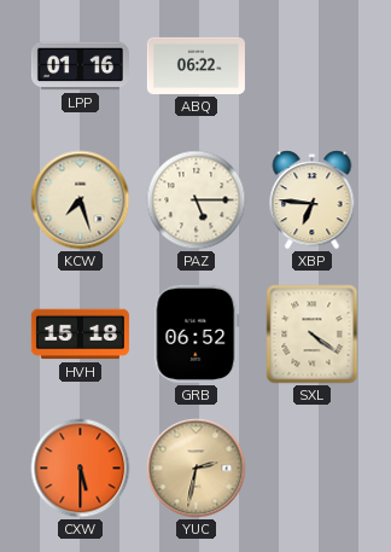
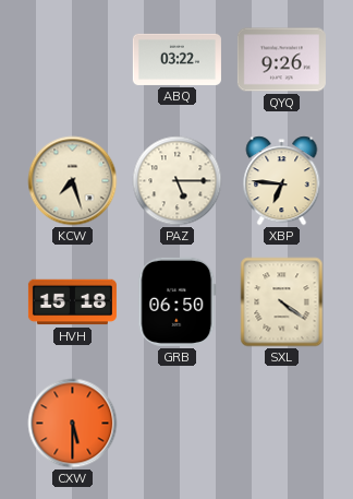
LPP: 01:16 -> none (80, 66)
ABQ: 06:22 -> 03:22 (176, 59)
QYQ: none -> 9:26 (281, 60)
GRB: 06:52 -> 06:50 (178, 301)
YUC: 2:32 -> none (197, 469)
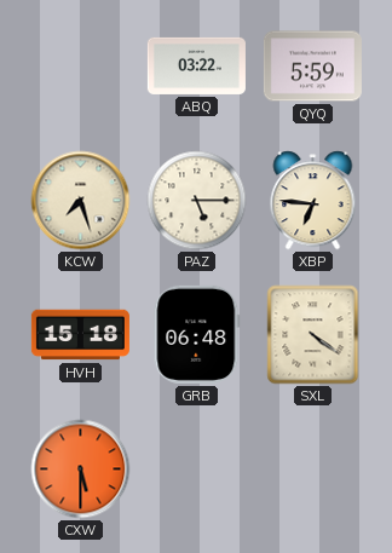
QYQ: 9:26 -> 5:59 (312, 67)
GRB: 06:50 -> 06:48 (197, 334)
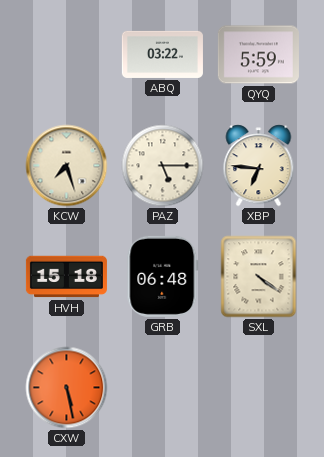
CXW: 5:30 -> 5:28 (67, 388)
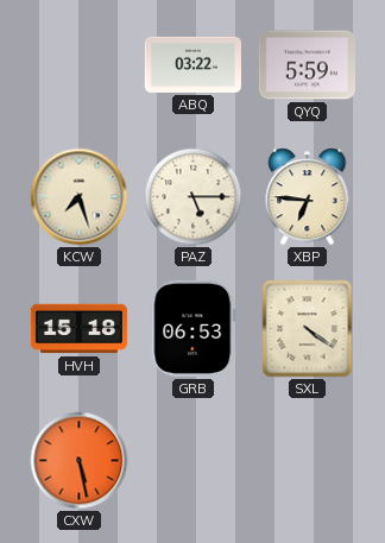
GRB: 06:48 -> 06:53 (194, 328)
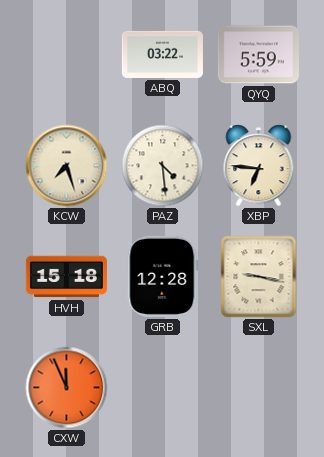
PAZ: 5:15 -> 4:29 (163, 166)
GRB: 06:53 -> 12:28 (163, 276)
SXL: 4:21 -> 9:17 (259, 277)
CXW: 5:28 -> 11:56 (67, 388)
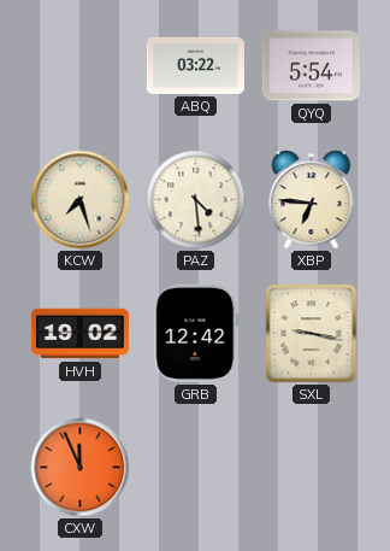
QYQ: 5:59 -> 5:54 (311, 66)
HVH: 15:18 -> 19:02 (79, 334)
GRB: 12:28 -> 12:42 (196, 333)
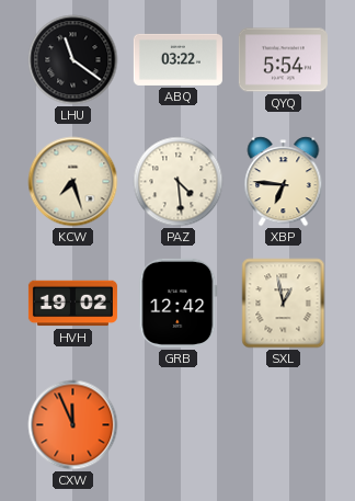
LHU: none -> 11:21 (73, 60)
SXL: 9:17 -> 12:58 (284, 304)
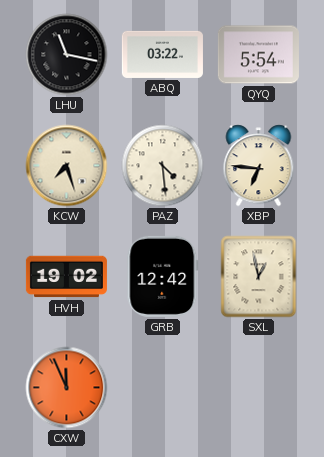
LHU: 11:21 -> 11:17 (67, 55)
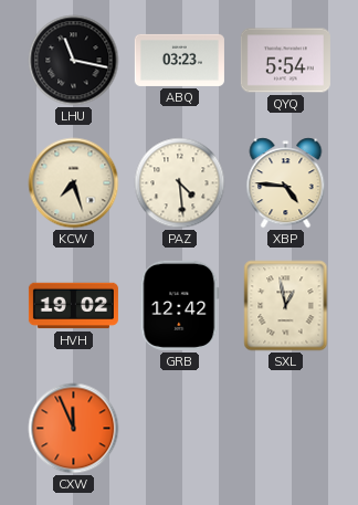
ABQ: 03:22 -> 03:23 (179, 60)
XBP: 6:46 -> 4:46 (286, 183)
